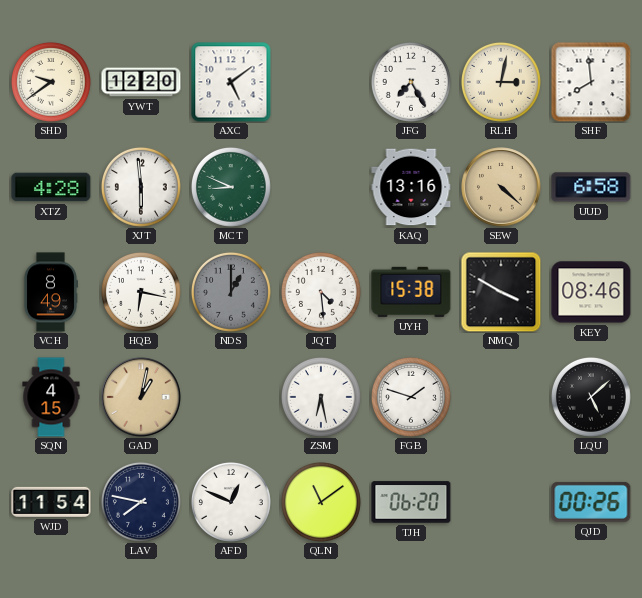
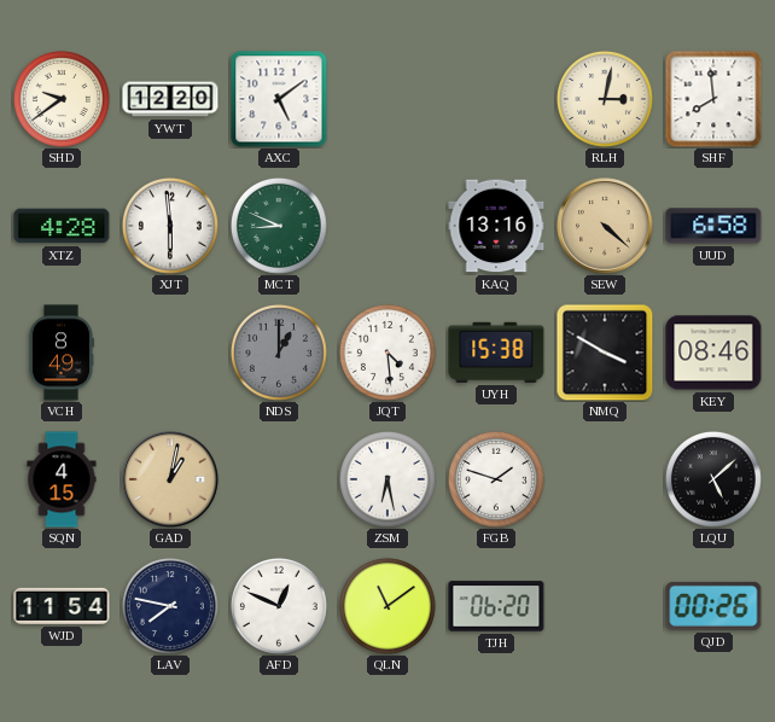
JFG: 7:25 -> none (411, 82)
HQB: 6:17 -> none (141, 292)
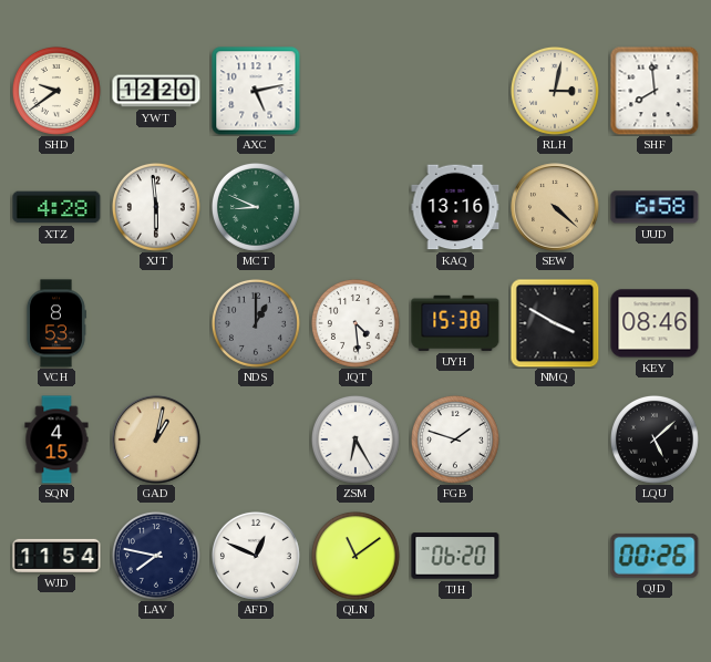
AXC: 5:09 -> 5:13 (256, 91)
VCH: 8:49 -> 8:53 (55, 323)
ZSM: 6:28 -> 6:25 (355, 439)
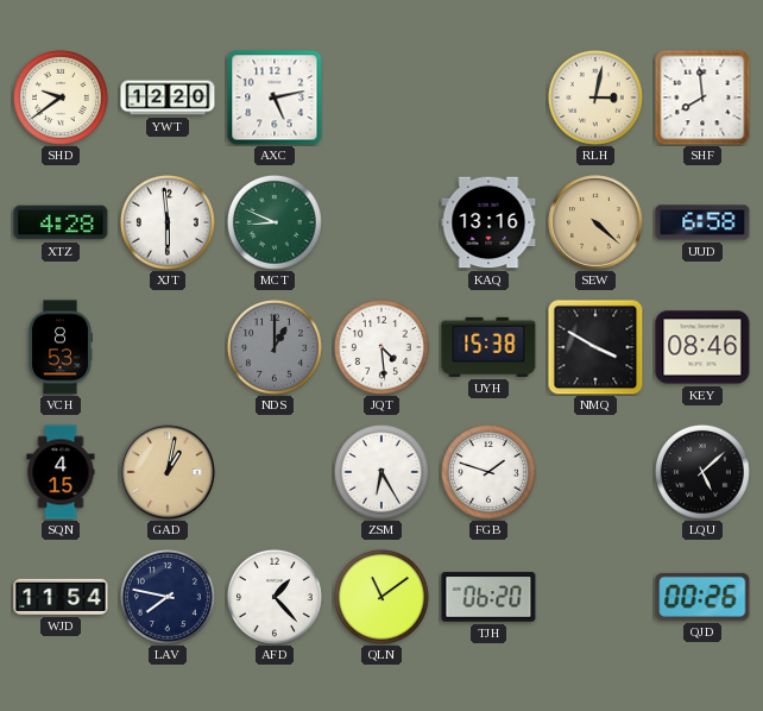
AFD: 12:49 -> 1:23 (275, 597)
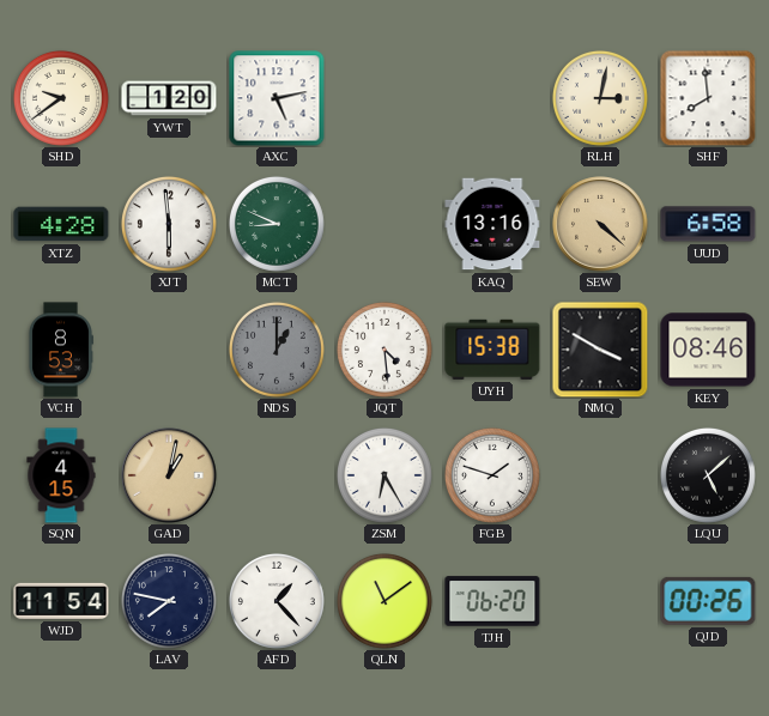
YWT: 12:20 -> 1:20 (169, 98)
